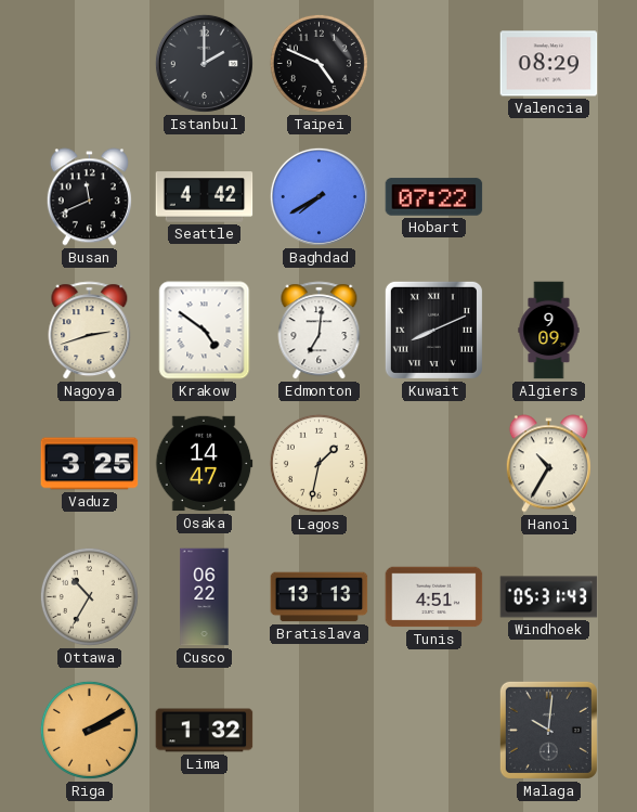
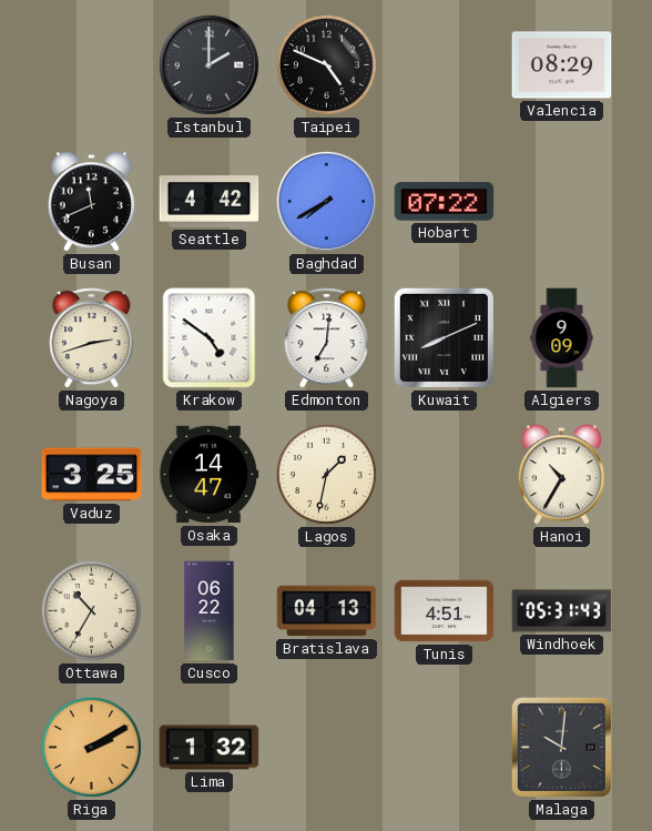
Bratislava: 13:13 -> 04:13 (327, 611)
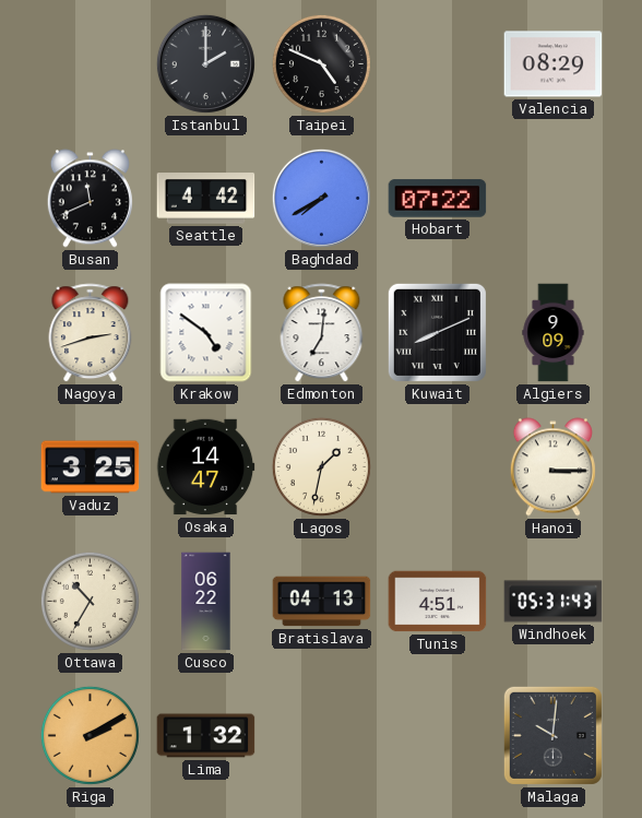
Hanoi: 10:35 -> 3:15 (552, 467)
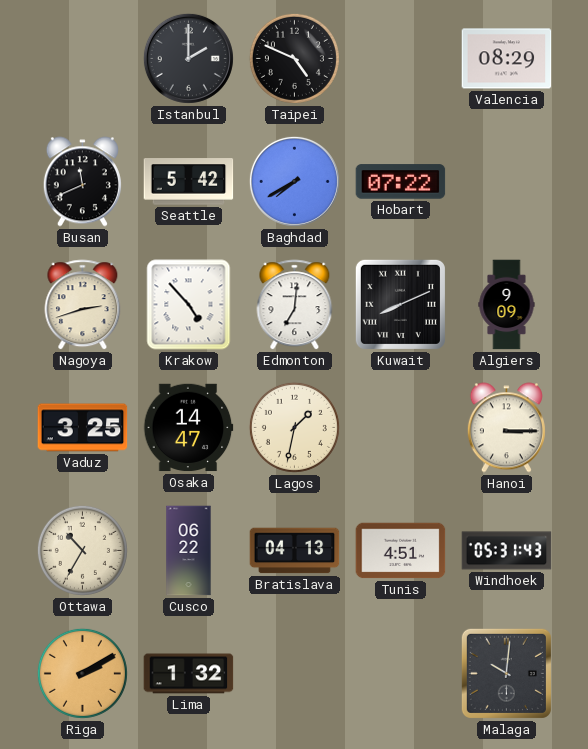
Seattle: 4:42 -> 5:42 (189, 182)
Krakow: 4:51 -> 4:53 (189, 305)
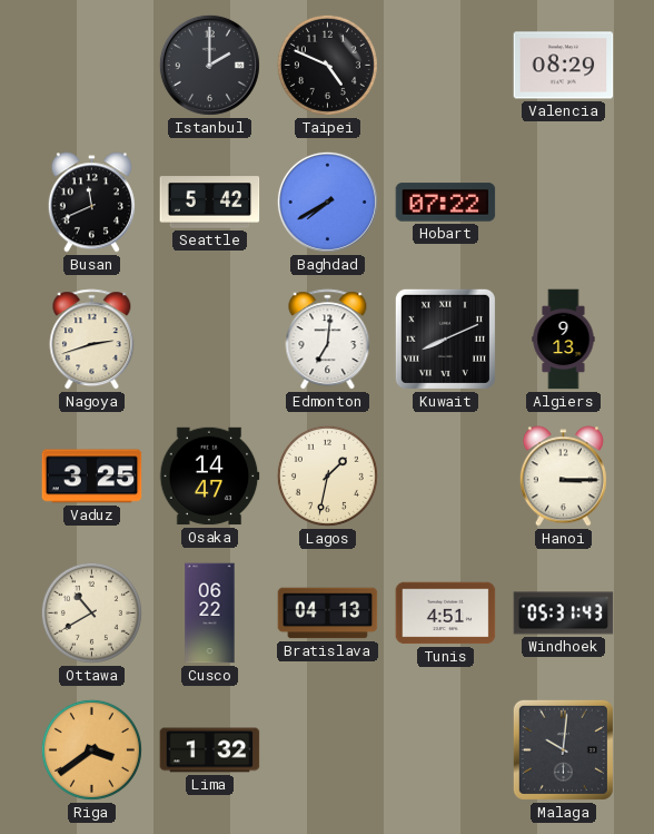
Krakow: 4:53 -> none (189, 305)
Algiers: 9:09 -> 9:13 (564, 340)
Ottawa: 10:35 -> 10:40 (91, 612)
Riga: 2:10 -> 3:39 (91, 749)
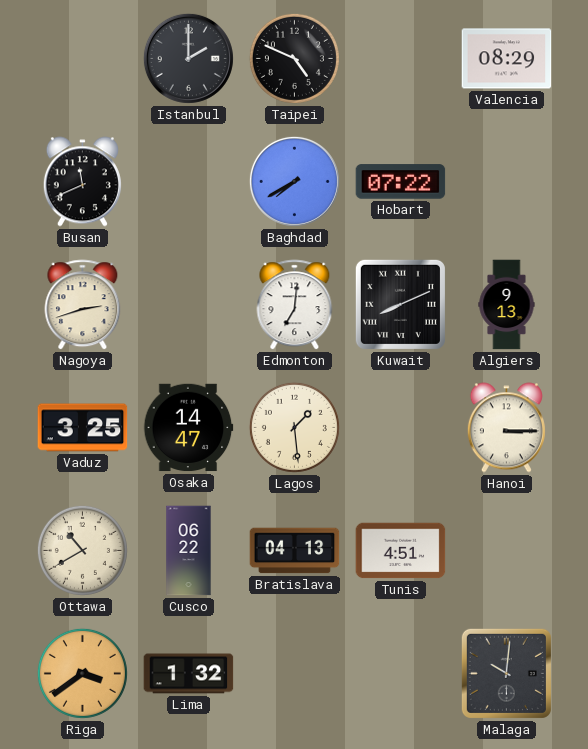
Seattle: 5:42 -> none (210, 203)
Lagos: 1:32 -> 1:29 (294, 427)
Windhoek: 05:31 -> none (564, 614)
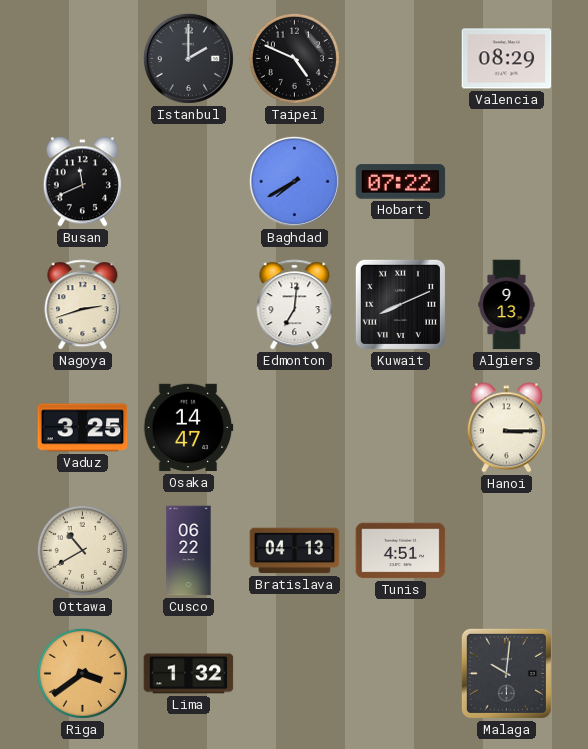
Lagos: 1:29 -> none (294, 427)
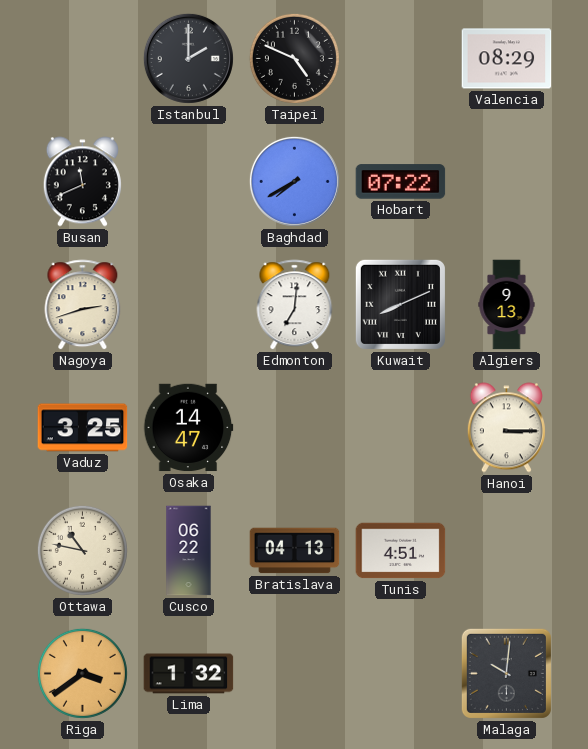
Ottawa: 10:40 -> 10:47 (82, 550)
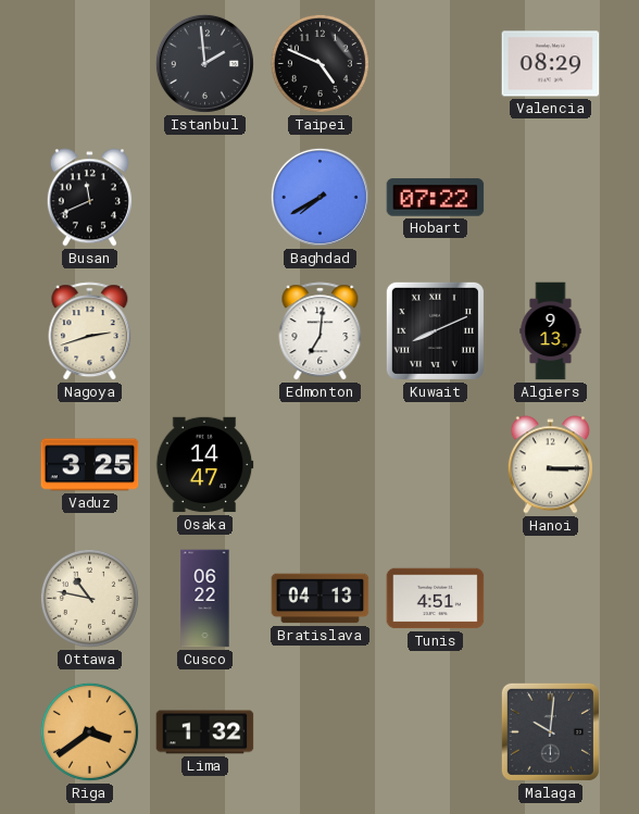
Istanbul: 2:00 -> 1:59 (204, 63)
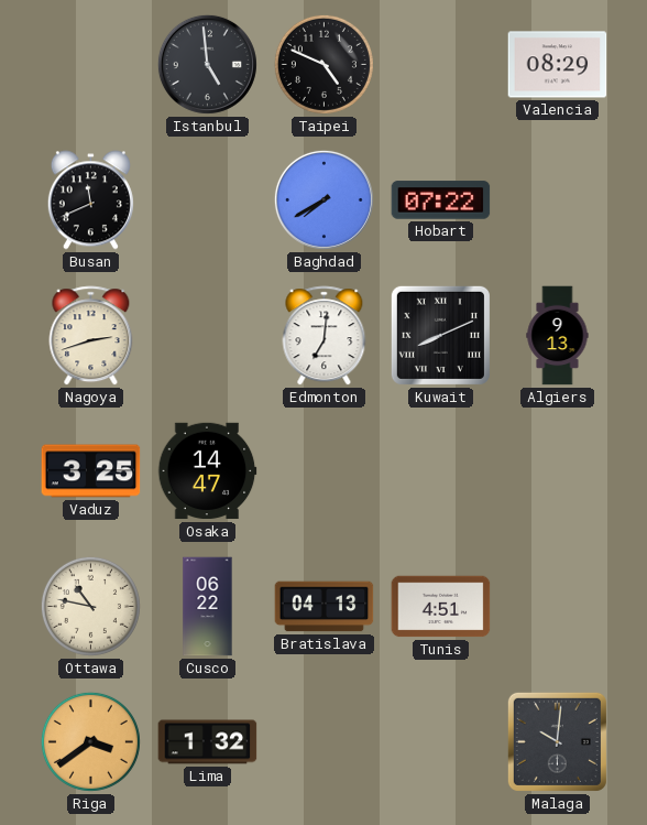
Istanbul: 1:59 -> 4:59 (207, 64)
Hanoi: 3:15 -> none (550, 465)
